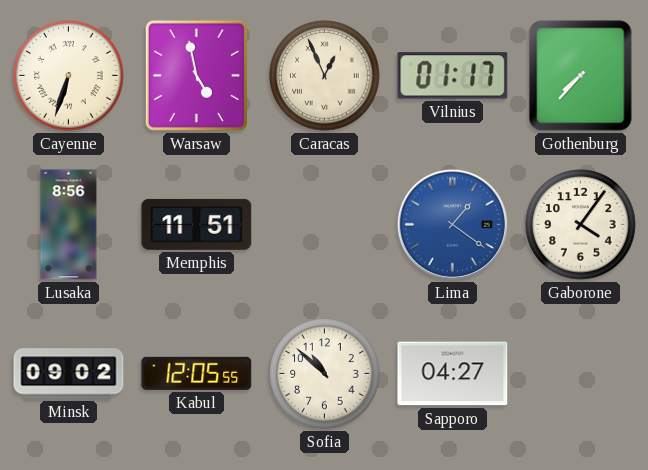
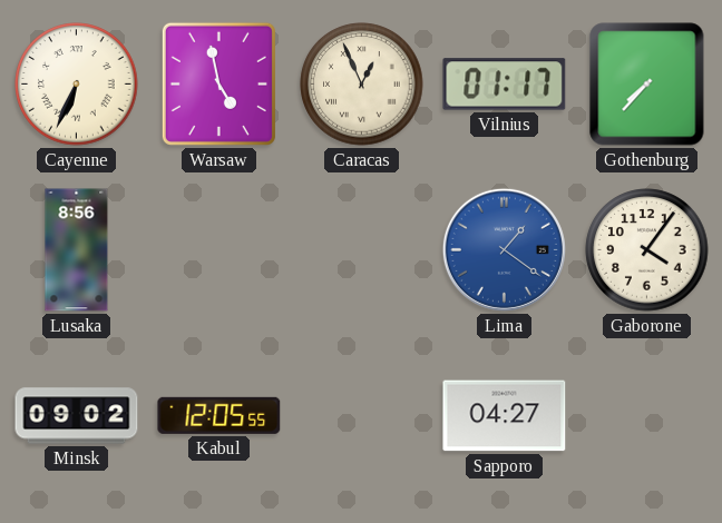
Cayenne: 6:33 -> 6:34 (77, 85)
Memphis: 11:51 -> none (197, 224)
Sofia: 10:52 -> none (325, 374)
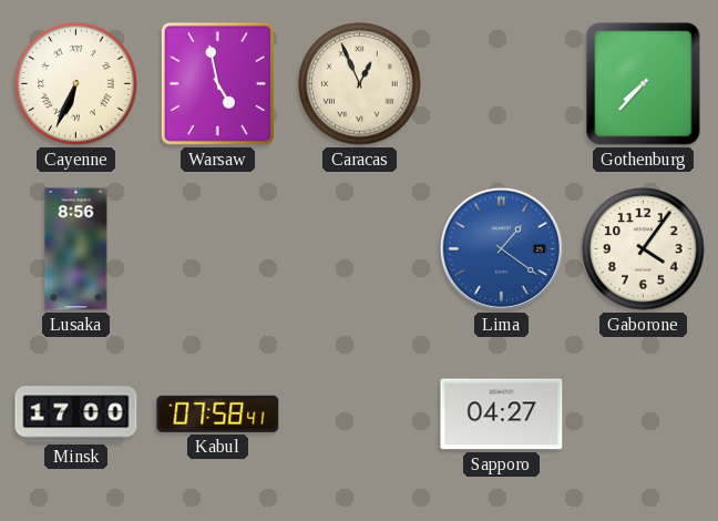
Vilnius: 01:17 -> none (505, 85)
Minsk: 09:02 -> 17:00 (76, 415)
Kabul: 12:05 -> 07:58 (218, 413)
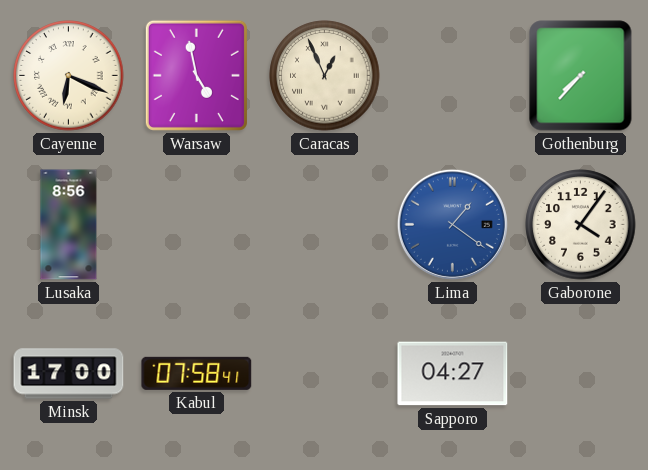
Cayenne: 6:34 -> 6:19 (69, 76)
